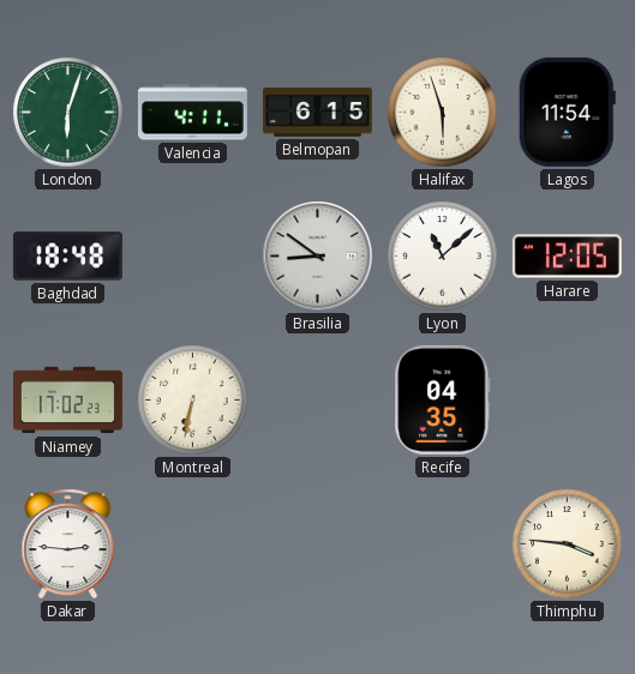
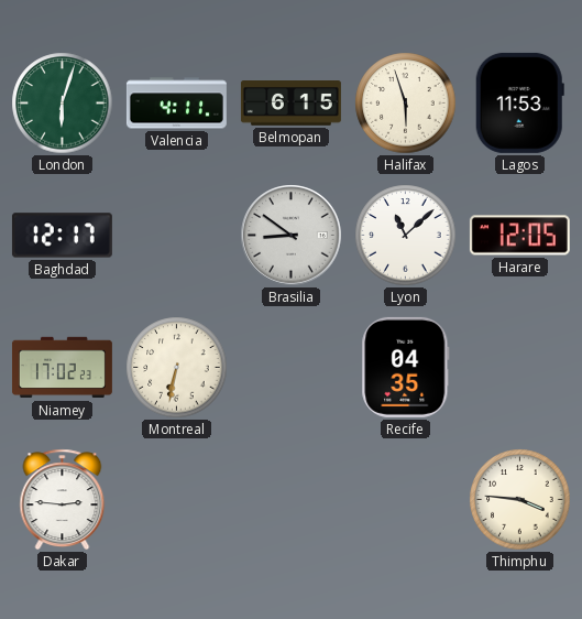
Lagos: 11:54 -> 11:53 (519, 102)
Baghdad: 18:48 -> 12:17 (62, 236)
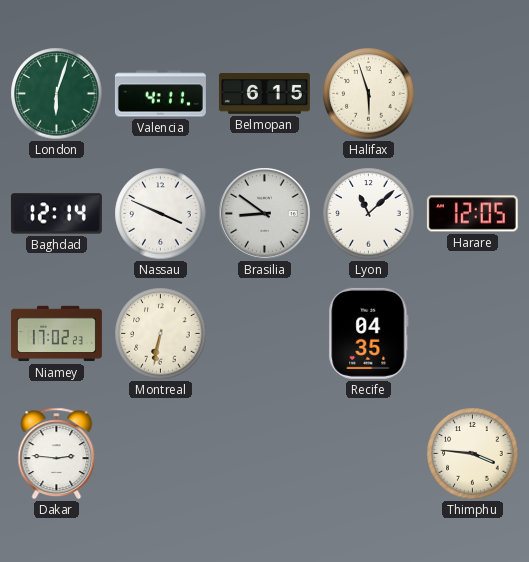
Lagos: 11:53 -> none (519, 102)
Baghdad: 12:17 -> 12:14 (56, 214)
Nassau: none -> 3:49 (161, 214)
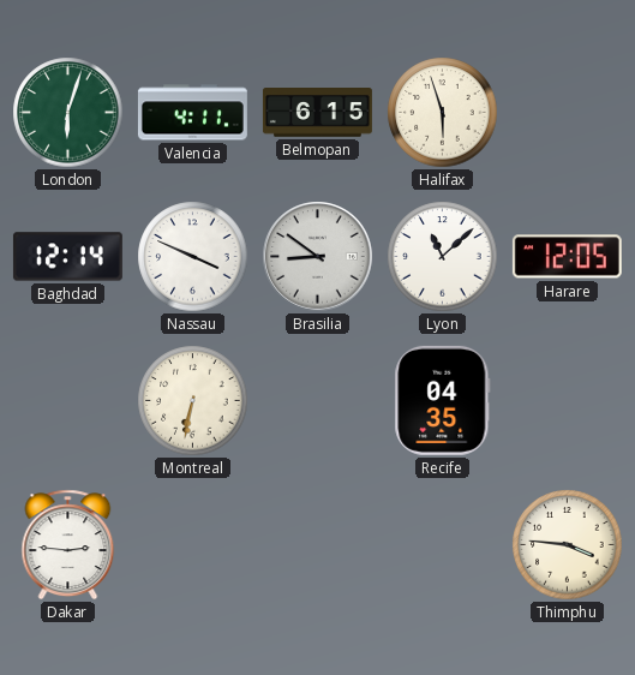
Niamey: 17:02 -> none (56, 334)
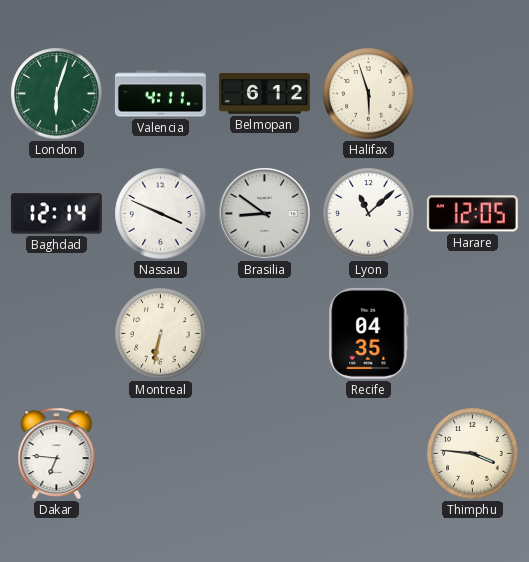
Belmopan: 6:15 -> 6:12 (264, 94)
Dakar: 2:46 -> 6:46 (57, 454)
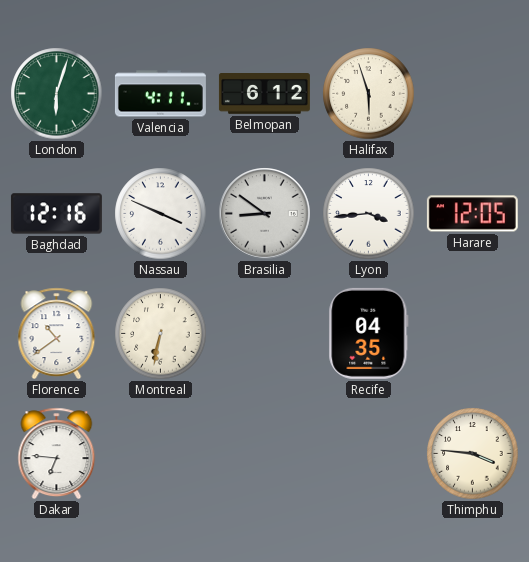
Baghdad: 12:14 -> 12:16 (56, 214)
Lyon: 11:08 -> 3:44 (369, 214)
Florence: none -> 10:39 (57, 334)
